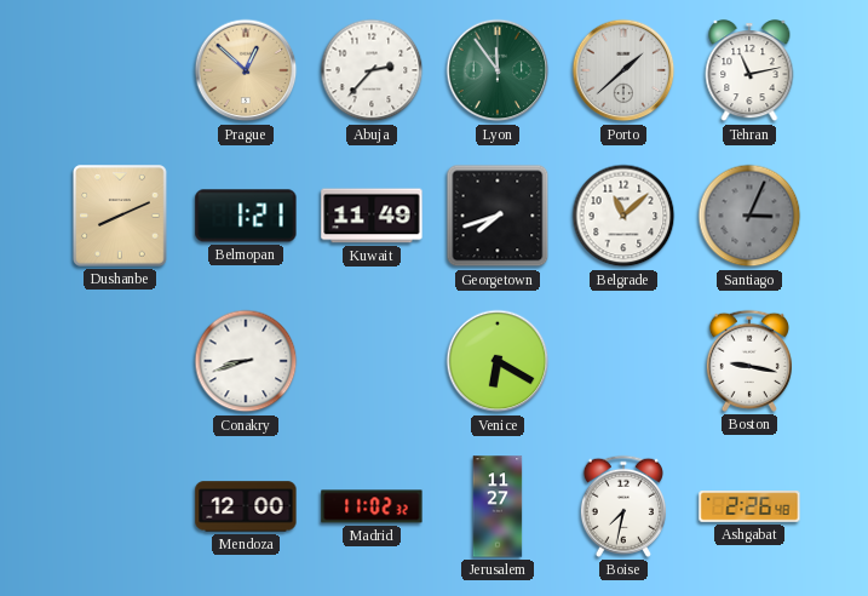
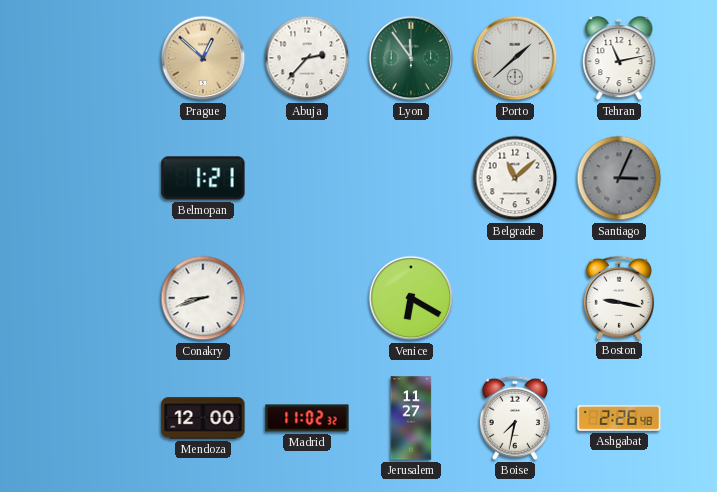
Dushanbe: 8:11 -> none (120, 216)
Kuwait: 11:49 -> none (372, 216)
Georgetown: 7:42 -> none (498, 216)
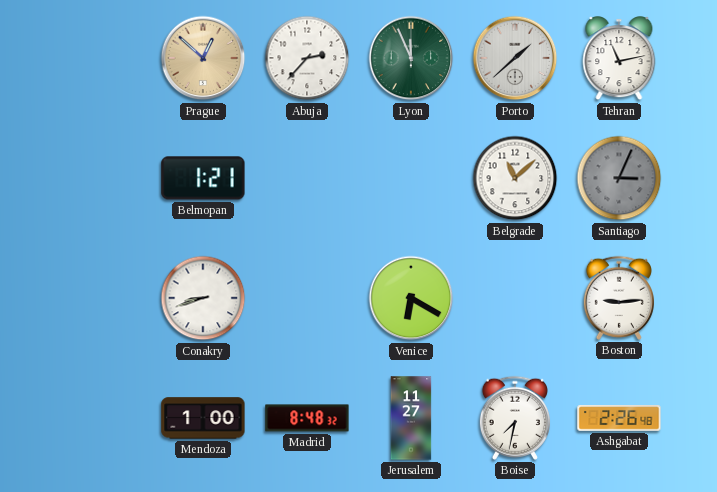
Lyon: 11:54 -> 11:56 (411, 58)
Boston: 9:17 -> 9:14 (619, 298)
Mendoza: 12:00 -> 1:00 (203, 418)
Madrid: 11:02 -> 8:48 (307, 418)
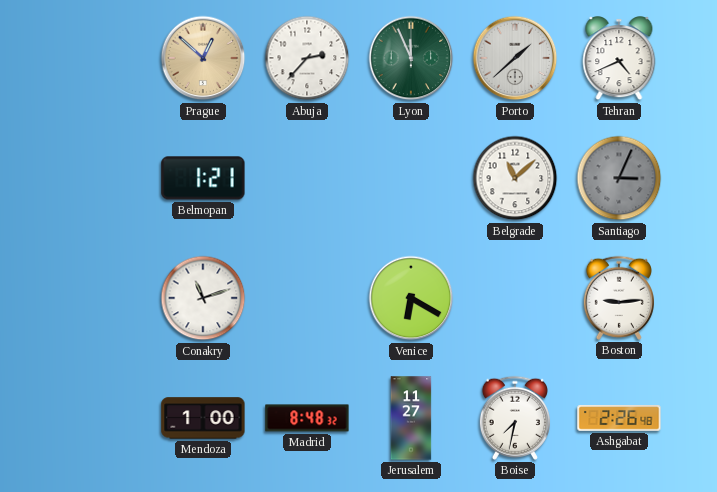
Tehran: 11:13 -> 4:41 (619, 59)
Conakry: 8:42 -> 11:12 (203, 298)
